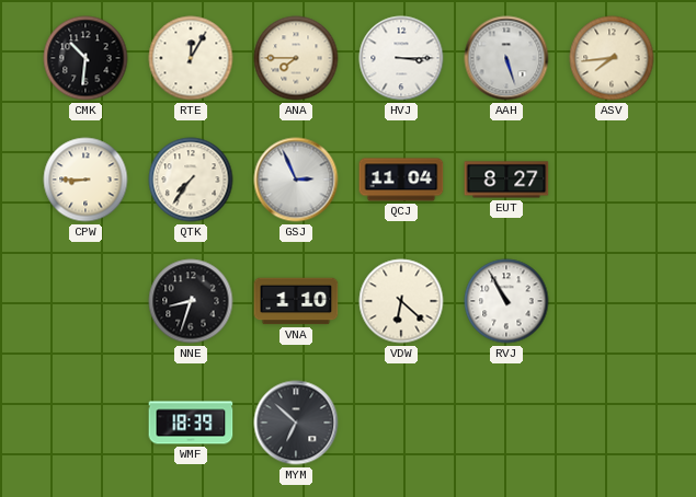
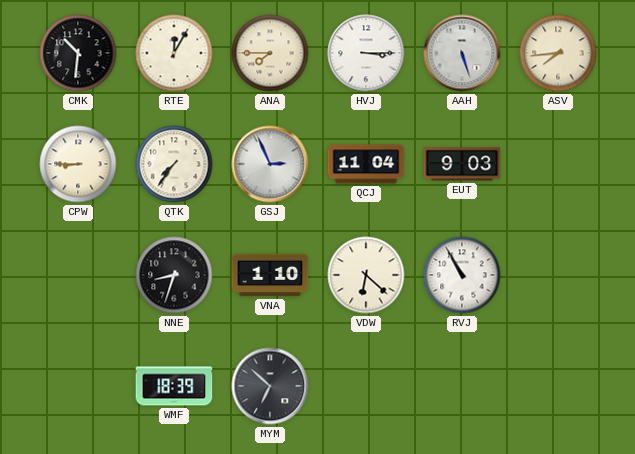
EUT: 8:27 -> 9:03 (462, 164)
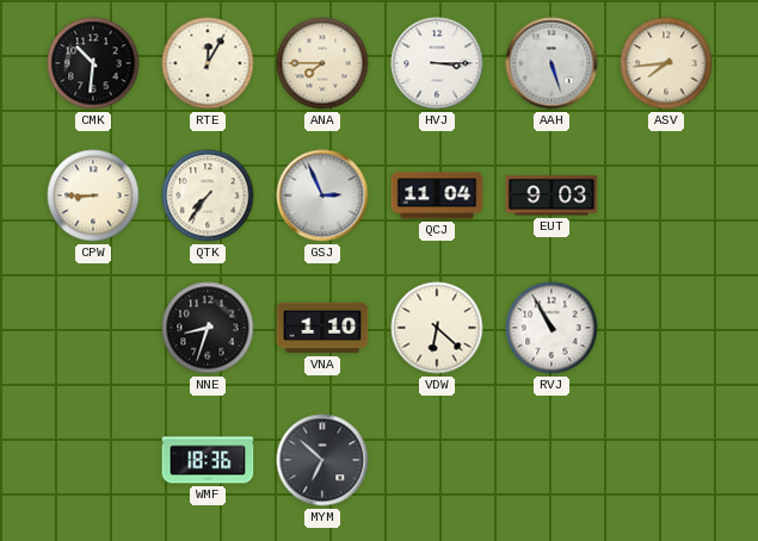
WMF: 18:39 -> 18:36 (208, 460)
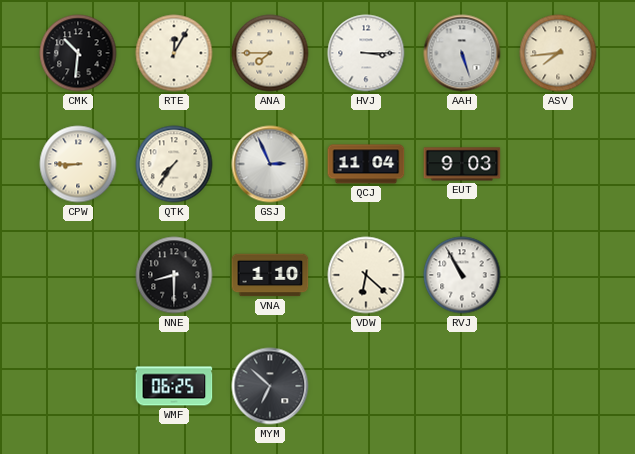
NNE: 8:33 -> 8:30 (174, 275)
WMF: 18:36 -> 06:25 (174, 386)
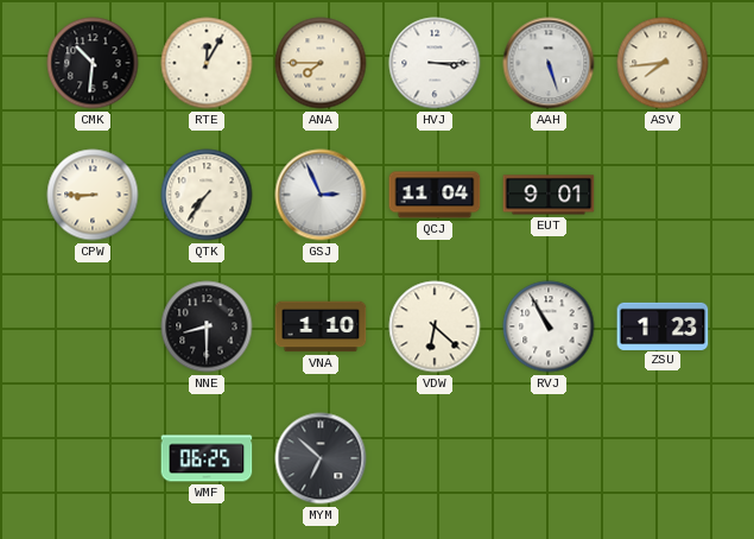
EUT: 9:03 -> 9:01 (549, 195)
ZSU: none -> 1:23 (663, 325)
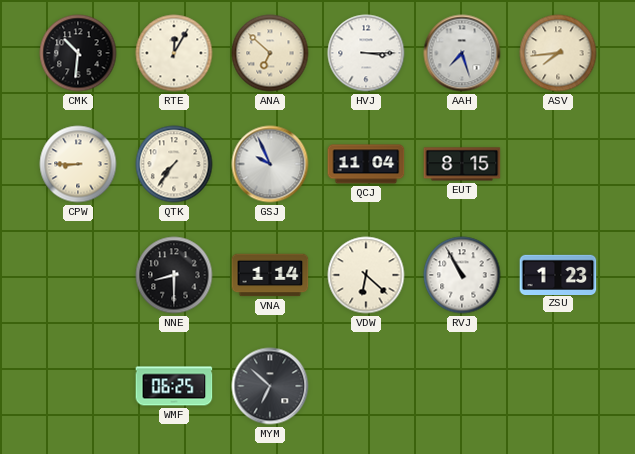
ANA: 7:45 -> 6:52 (270, 53)
AAH: 5:27 -> 7:27 (462, 53)
GSJ: 2:56 -> 9:56 (270, 164)
EUT: 9:01 -> 8:15 (462, 164)
VNA: 1:10 -> 1:14 (270, 275)
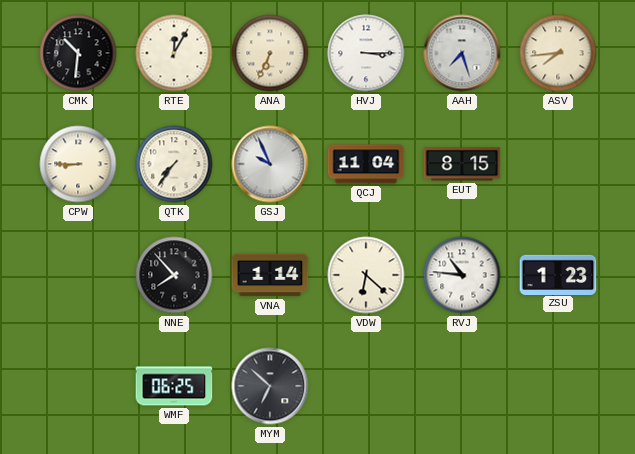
ANA: 6:52 -> 6:34 (270, 53)
NNE: 8:30 -> 7:53 (174, 275)
RVJ: 10:55 -> 10:46 (462, 275)
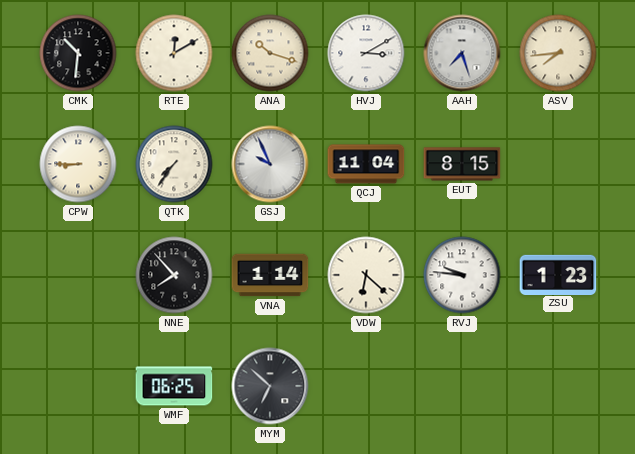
RTE: 12:05 -> 12:10 (174, 53)
ANA: 6:34 -> 10:18 (270, 53)
HVJ: 3:15 -> 3:10 (366, 53)
RVJ: 10:46 -> 9:46 (462, 275)
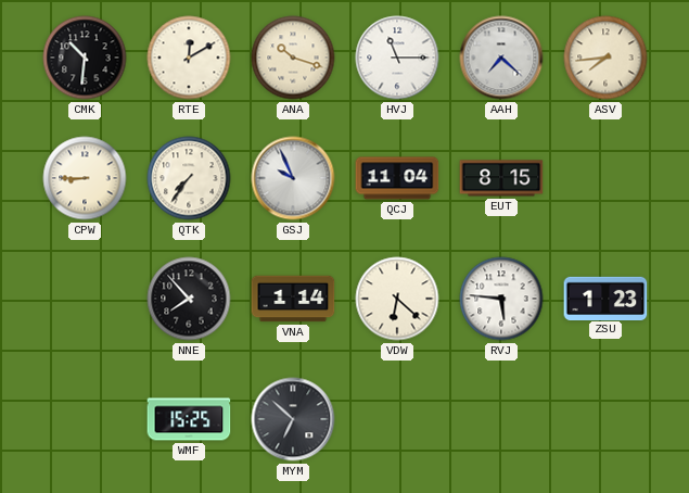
HVJ: 3:10 -> 11:15 (397, 58)
AAH: 7:27 -> 7:22 (501, 58)
RVJ: 9:46 -> 5:46 (501, 299)
WMF: 06:25 -> 15:25 (189, 419)
